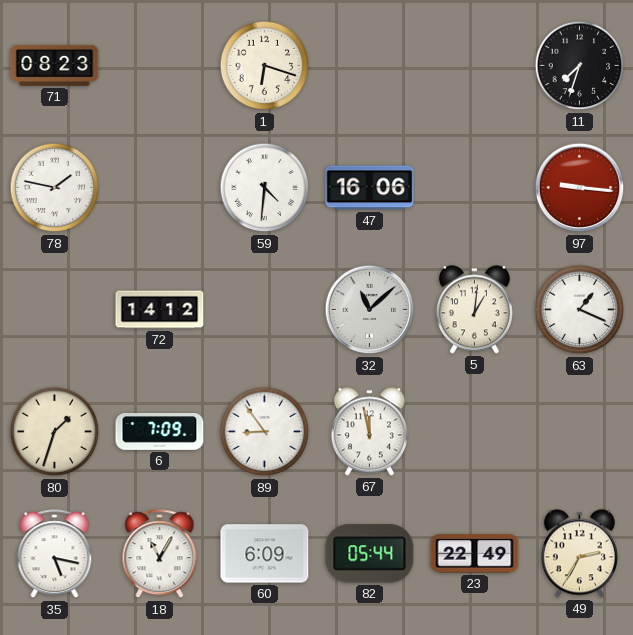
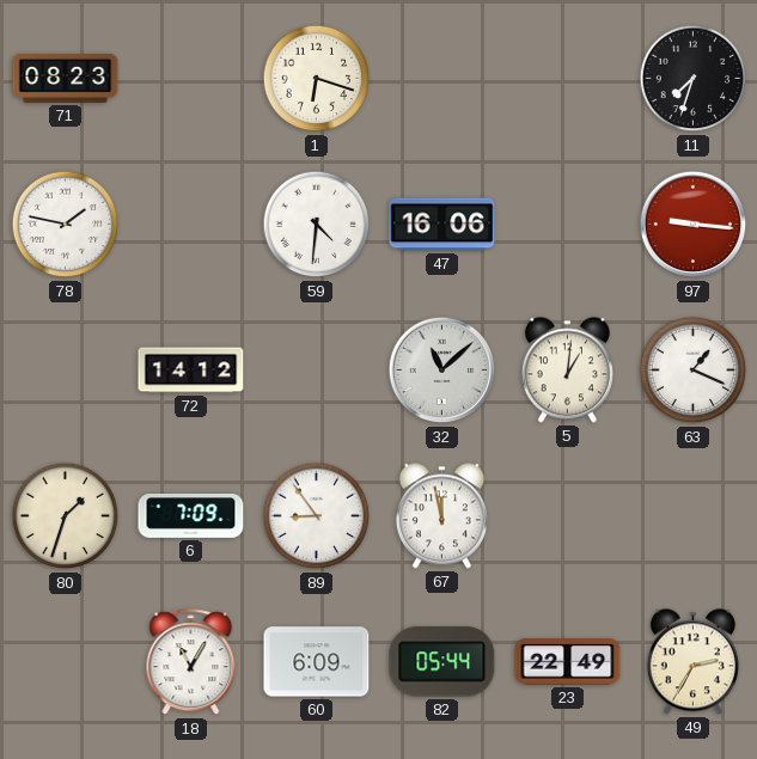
35: 5:17 -> none (55, 554)
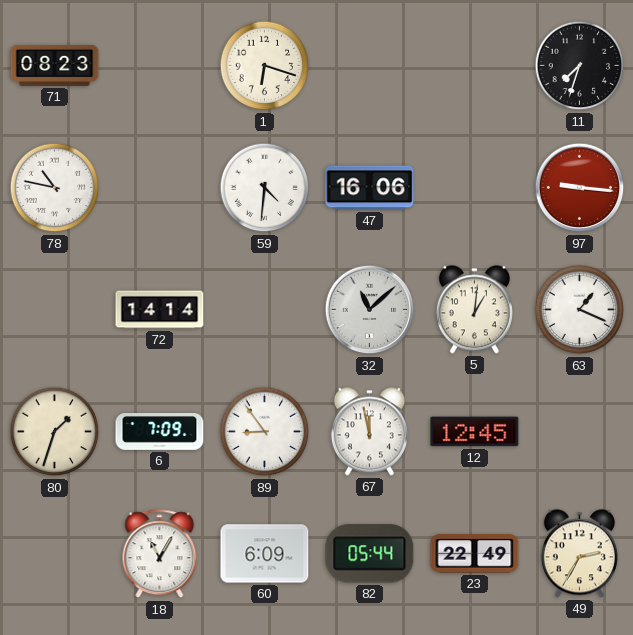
78: 1:47 -> 10:47 (55, 188)
72: 14:12 -> 14:14 (160, 310)
12: none -> 12:45 (475, 432)
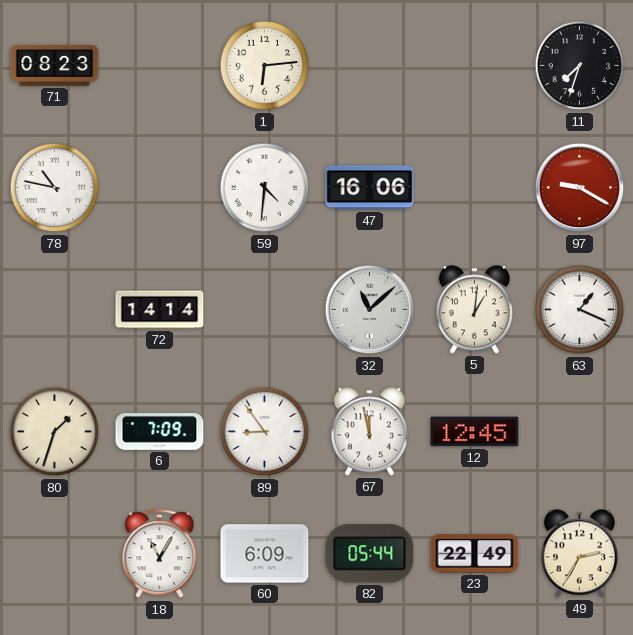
1: 6:18 -> 6:14 (265, 66)
97: 9:16 -> 9:20 (580, 188)
